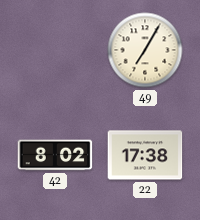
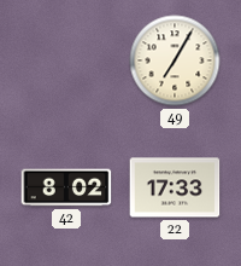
22: 17:38 -> 17:33 (175, 187)
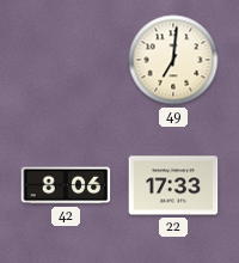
49: 7:05 -> 7:01 (173, 60)
42: 8:02 -> 8:06 (66, 185)
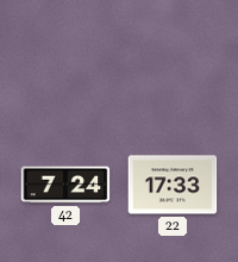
49: 7:01 -> none (173, 60)
42: 8:06 -> 7:24 (65, 185)
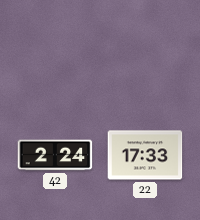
42: 7:24 -> 2:24 (55, 155)
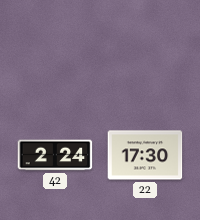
22: 17:33 -> 17:30 (145, 155)
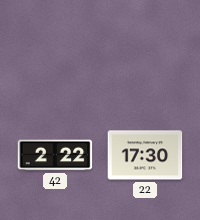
42: 2:24 -> 2:22 (55, 155)
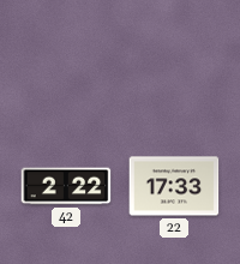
22: 17:30 -> 17:33 (174, 186)
